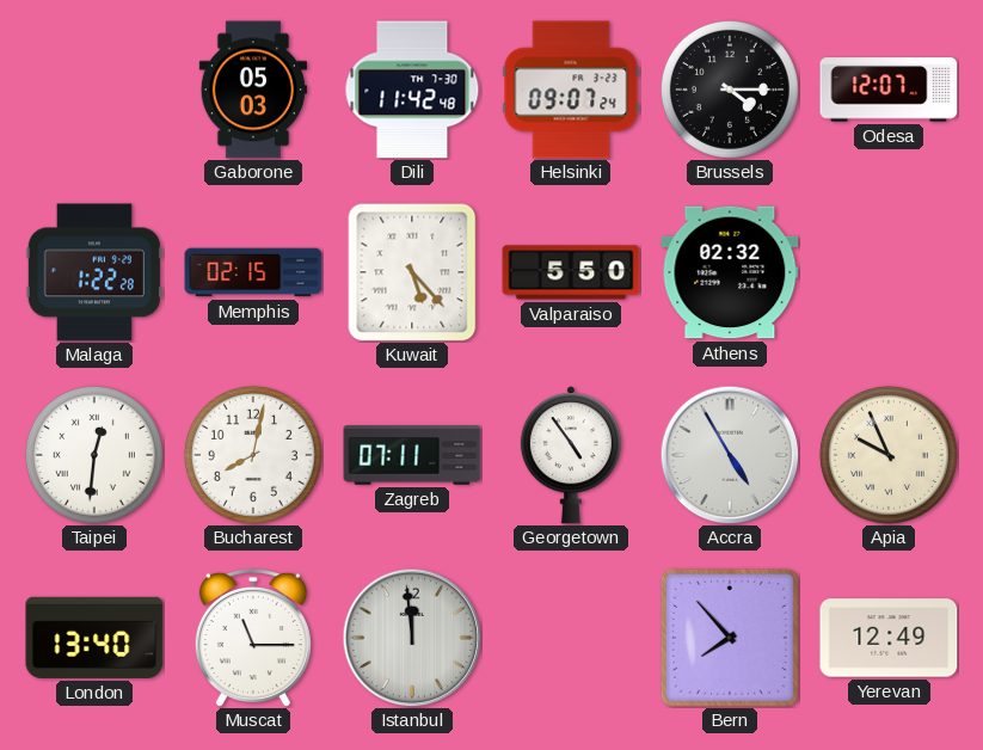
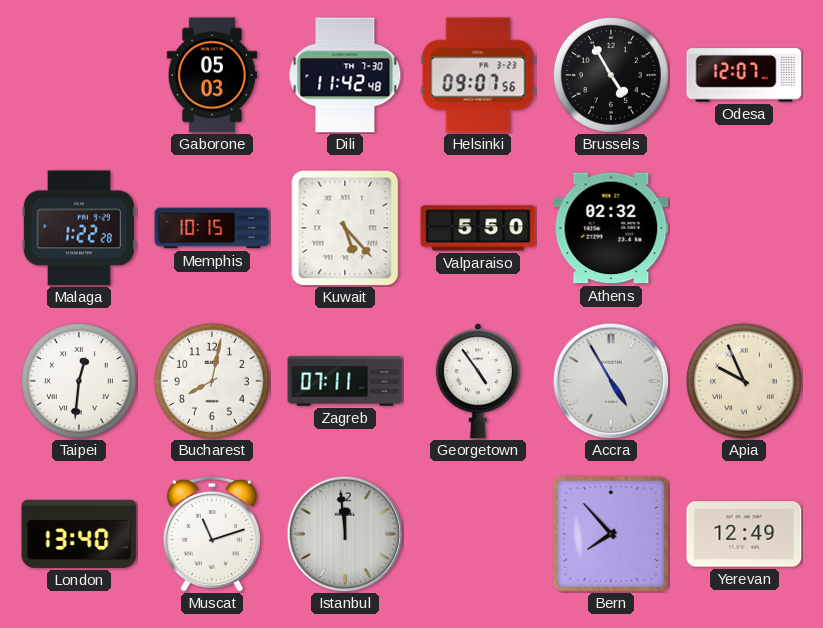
Helsinki: 09:07:24 -> 09:07:56 (478, 75)
Brussels: 4:15 -> 4:55 (611, 75)
Memphis: 02:15 -> 10:15 (212, 228)
Muscat: 11:15 -> 11:12 (212, 534)
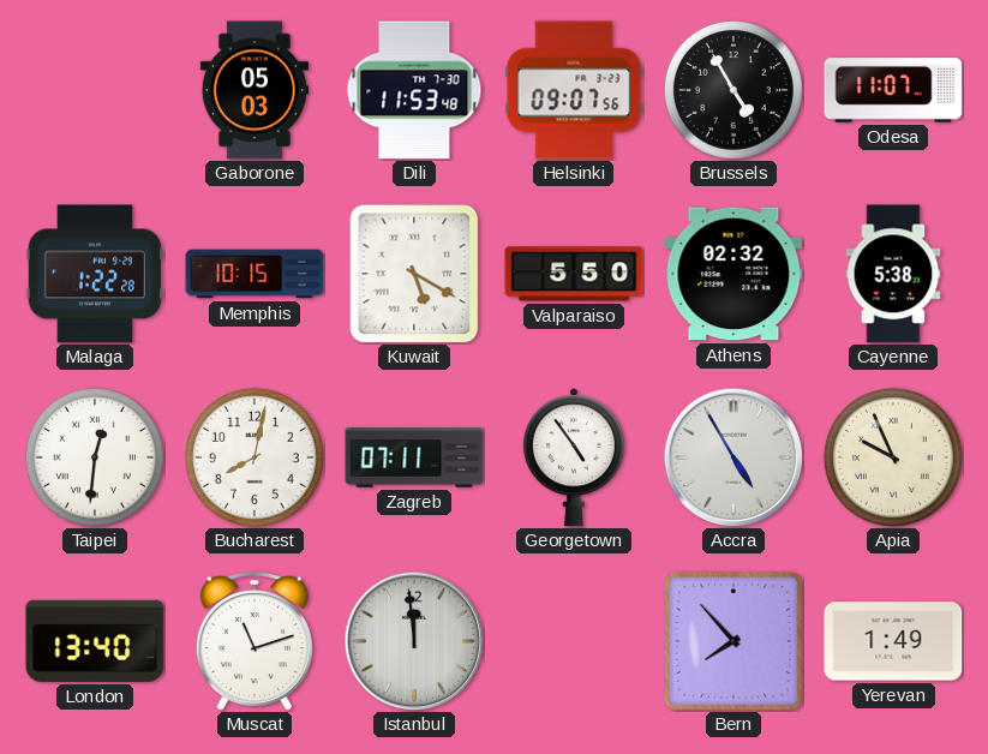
Dili: 11:42 -> 11:53 (414, 90)
Odesa: 12:07 -> 11:07 (893, 90)
Kuwait: 5:23 -> 5:20 (414, 274)
Cayenne: none -> 5:38 (893, 274)
Yerevan: 12:49 -> 1:49 (893, 641)
